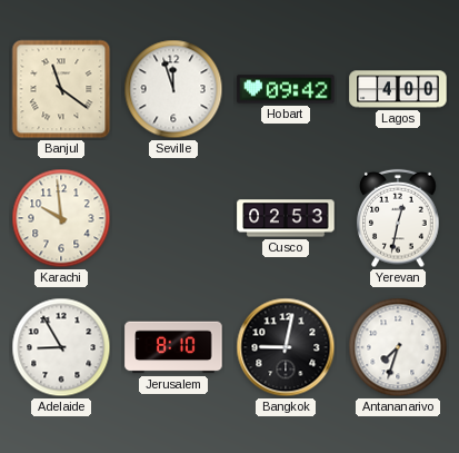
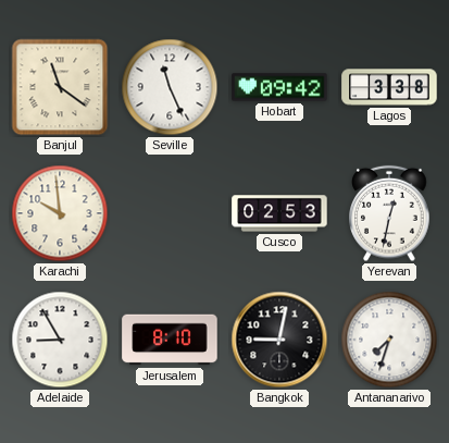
Seville: 11:57 -> 11:26 (170, 87)
Lagos: 4:00 -> 3:38 (389, 87)
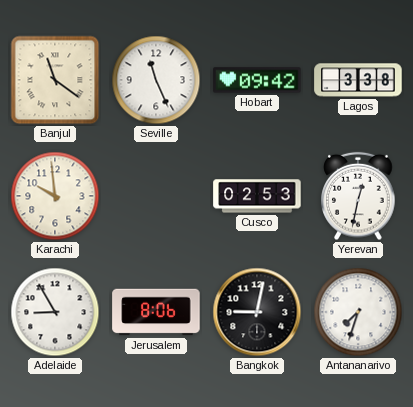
Jerusalem: 8:10 -> 8:06 (156, 312)
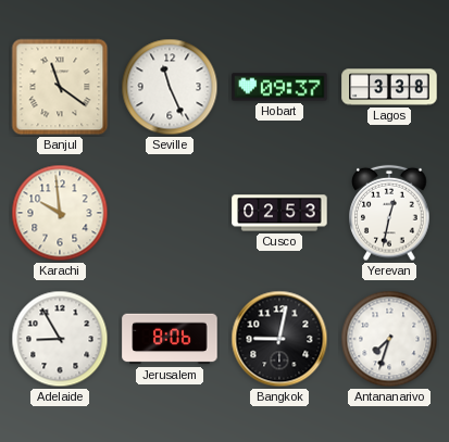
Hobart: 09:42 -> 09:37 (279, 87)
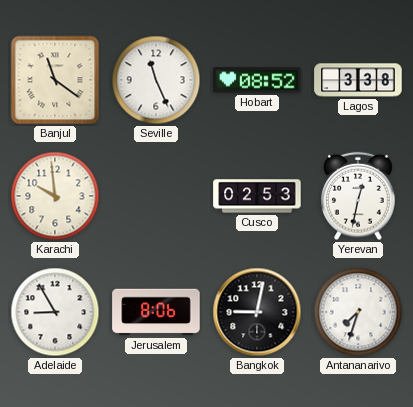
Hobart: 09:37 -> 08:52 (257, 80)
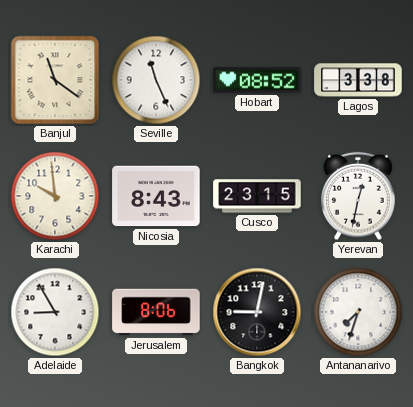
Nicosia: none -> 8:43 (156, 196)
Cusco: 02:53 -> 23:15 (257, 196)
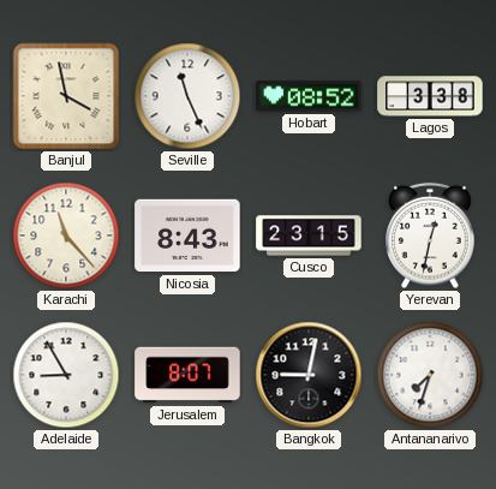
Banjul: 11:21 -> 3:58 (66, 96)
Karachi: 9:59 -> 11:23 (66, 235)
Jerusalem: 8:06 -> 8:07 (187, 375)
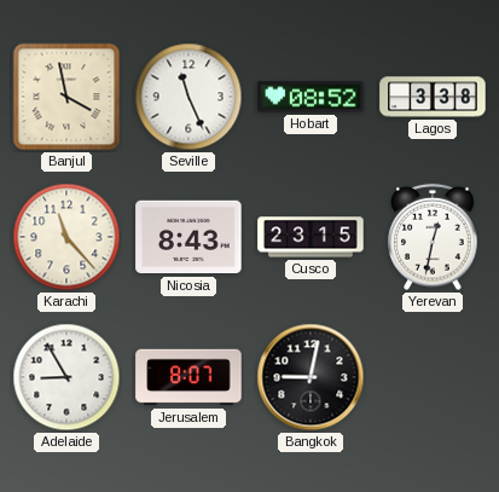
Antananarivo: 7:33 -> none (430, 375)
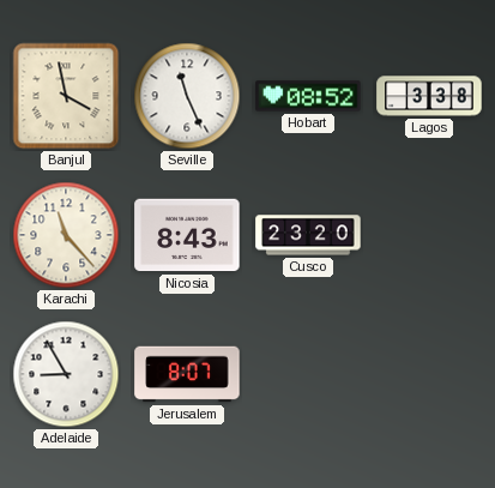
Cusco: 23:15 -> 23:20 (308, 235)
Yerevan: 12:32 -> none (433, 237)
Bangkok: 9:02 -> none (311, 377)
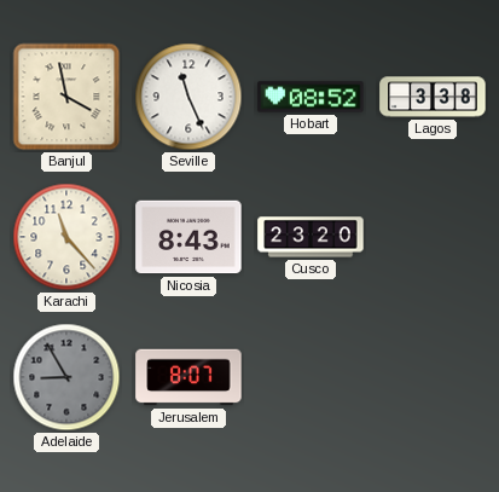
Adelaide dial: white -> grey (66, 377)
